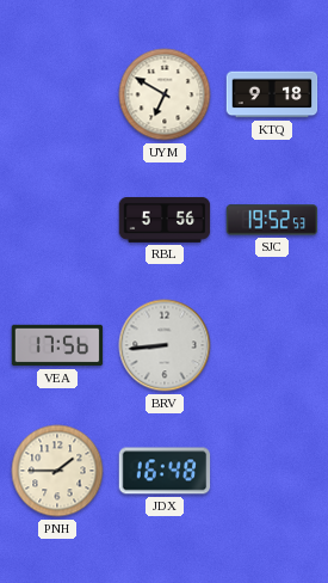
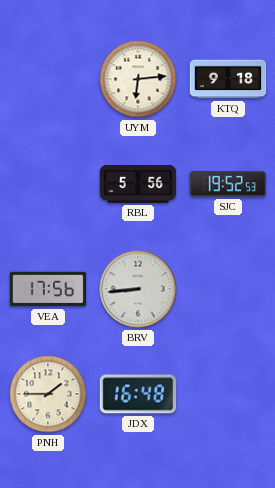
UYM: 6:50 -> 6:14 (138, 79)
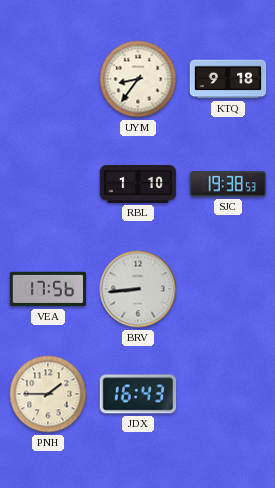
UYM: 6:14 -> 8:36 (138, 79)
RBL: 5:56 -> 1:10 (138, 184)
SJC: 19:52 -> 19:38 (228, 184)
JDX: 16:48 -> 16:43 (138, 394)
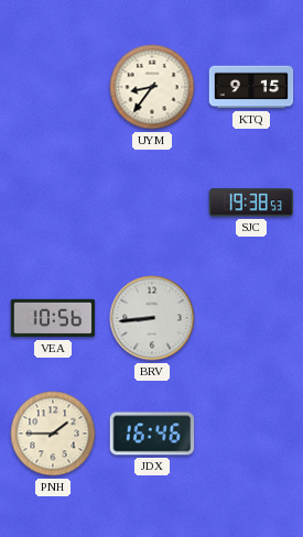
KTQ: 9:18 -> 9:15 (251, 87)
RBL: 1:10 -> none (138, 184)
VEA: 17:56 -> 10:56 (53, 318)
JDX: 16:43 -> 16:46 (152, 434)
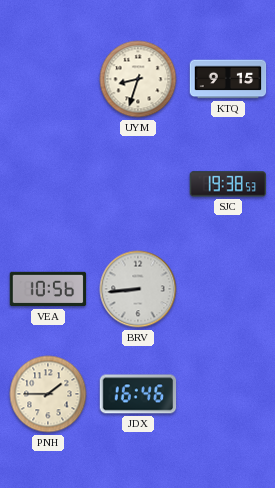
UYM: 8:36 -> 8:33 (138, 79)
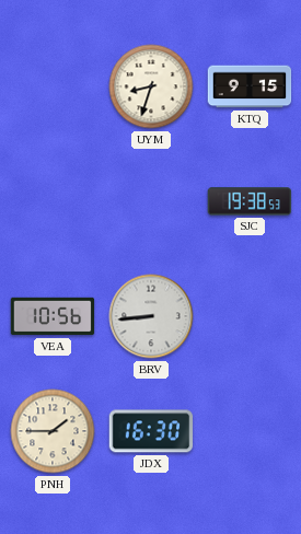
JDX: 16:46 -> 16:30 (151, 431)
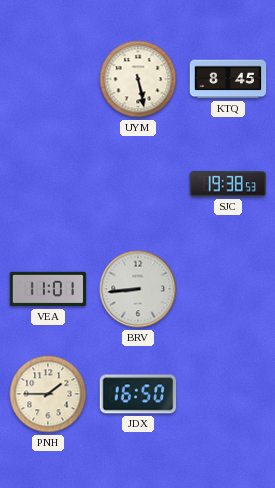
UYM: 8:33 -> 5:28 (138, 79)
KTQ: 9:15 -> 8:45 (228, 79)
VEA: 10:56 -> 11:01 (48, 289)
JDX: 16:30 -> 16:50 (138, 394)
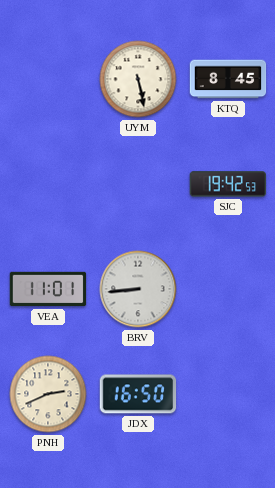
SJC: 19:38 -> 19:42 (228, 184)
PNH: 1:45 -> 2:41 (48, 394)
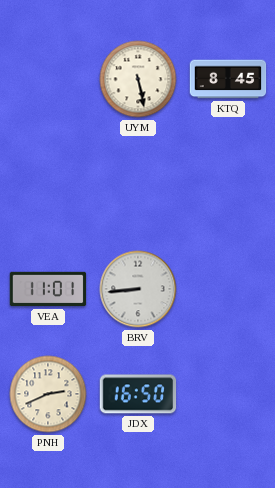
SJC: 19:42 -> none (228, 184)
